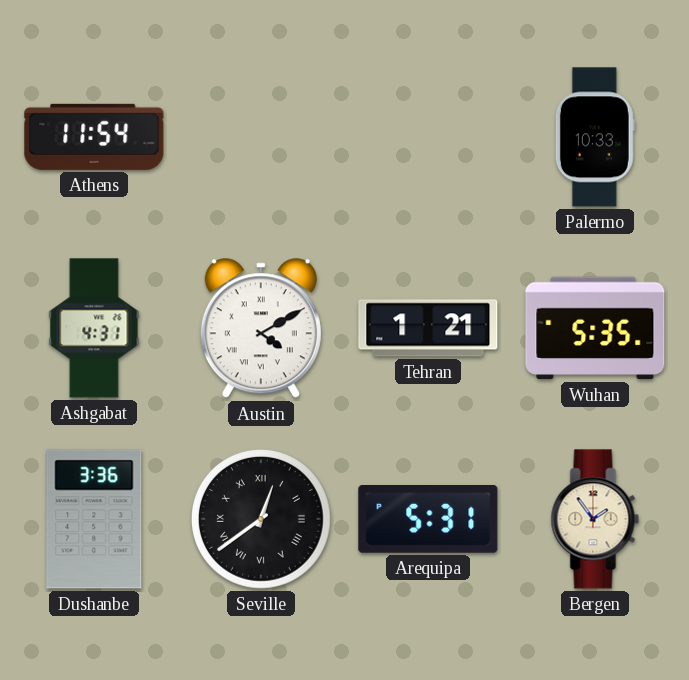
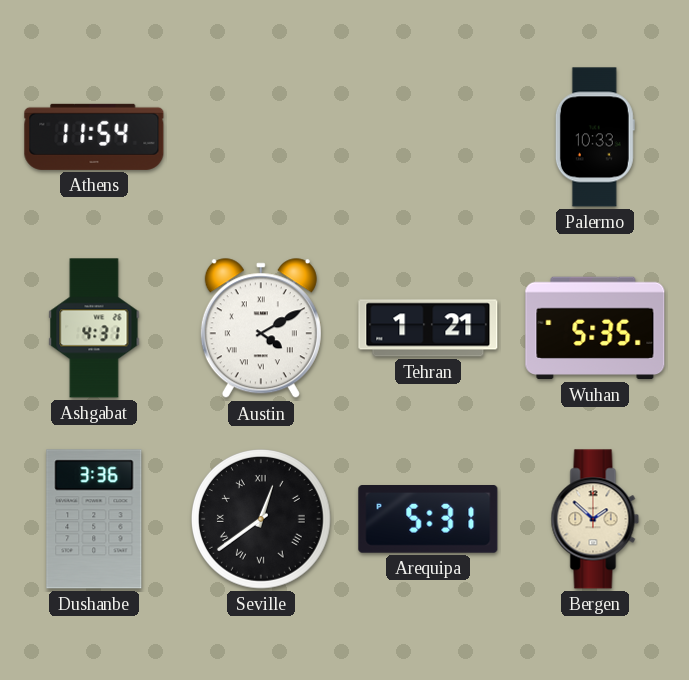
Bergen: 1:54 -> 1:52 (595, 519)
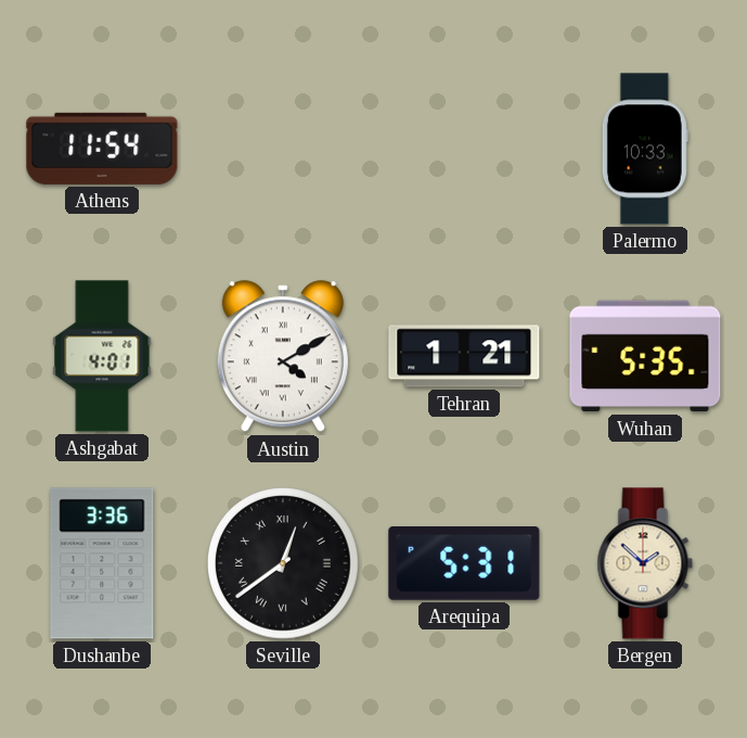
Ashgabat: 4:31 -> 4:01 (102, 356)
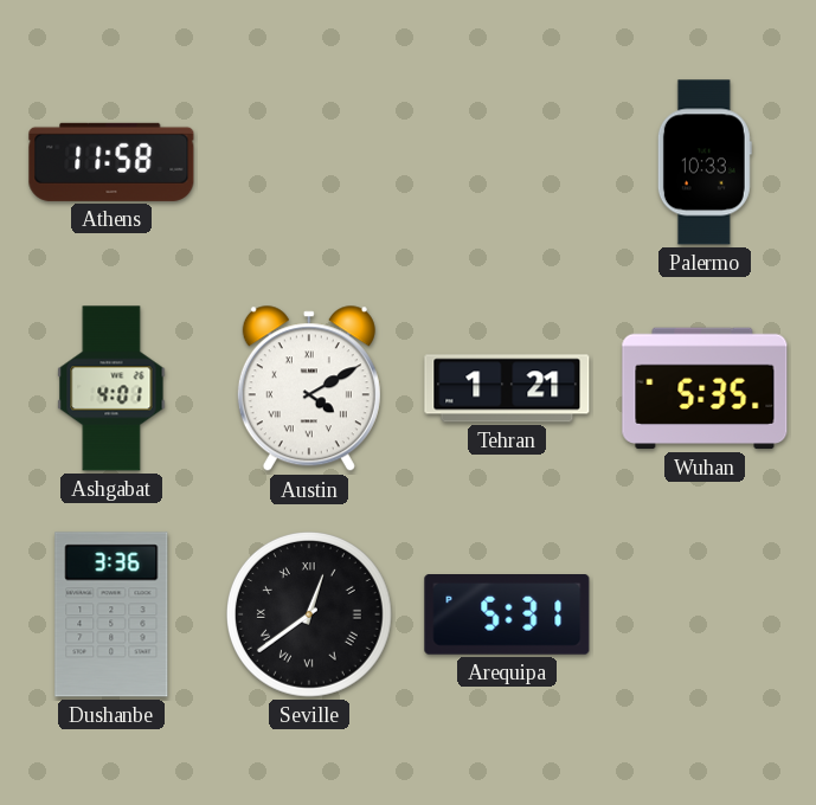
Athens: 11:54 -> 11:58 (111, 162)
Bergen: 1:52 -> none (645, 563)
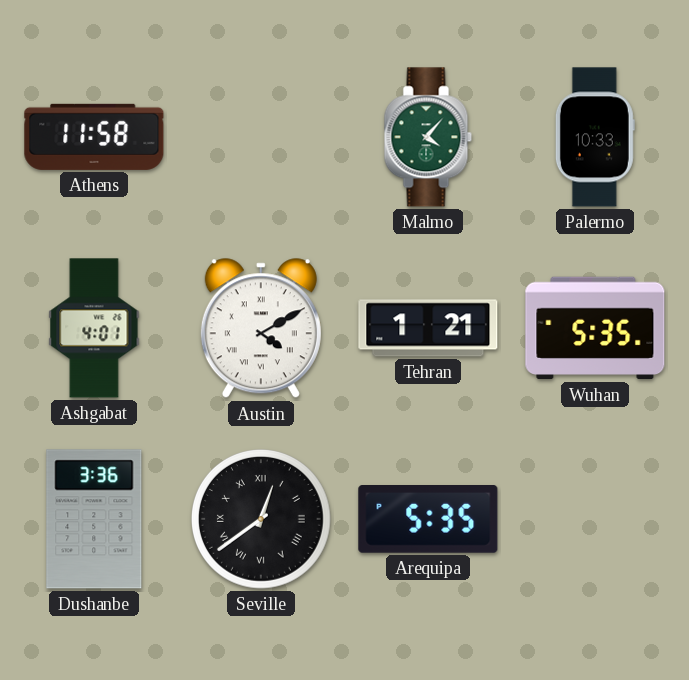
Malmo: none -> 4:07 (428, 137)
Arequipa: 5:31 -> 5:35 (428, 520)
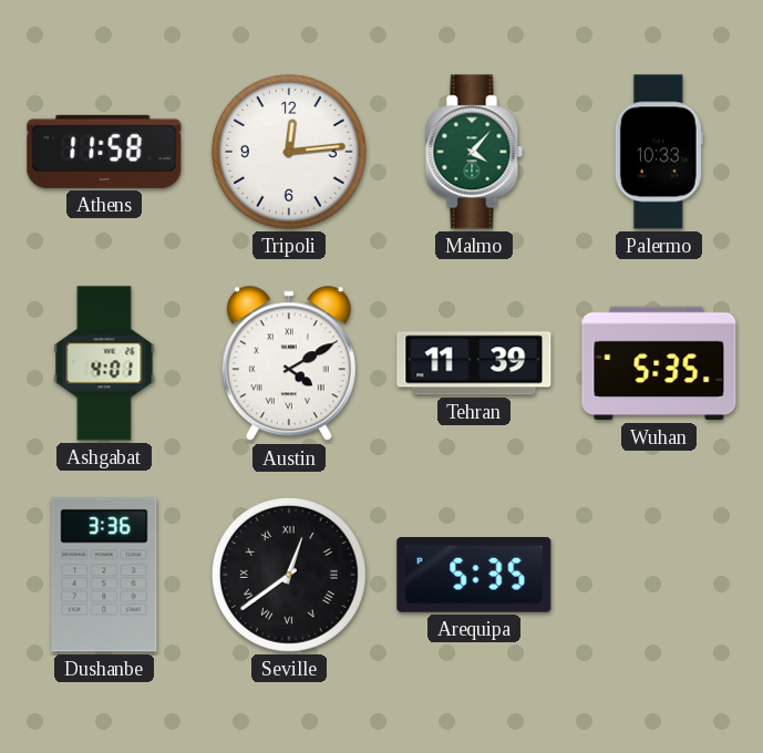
Tripoli: none -> 12:14 (290, 153)
Tehran: 1:21 -> 11:39 (474, 363)
